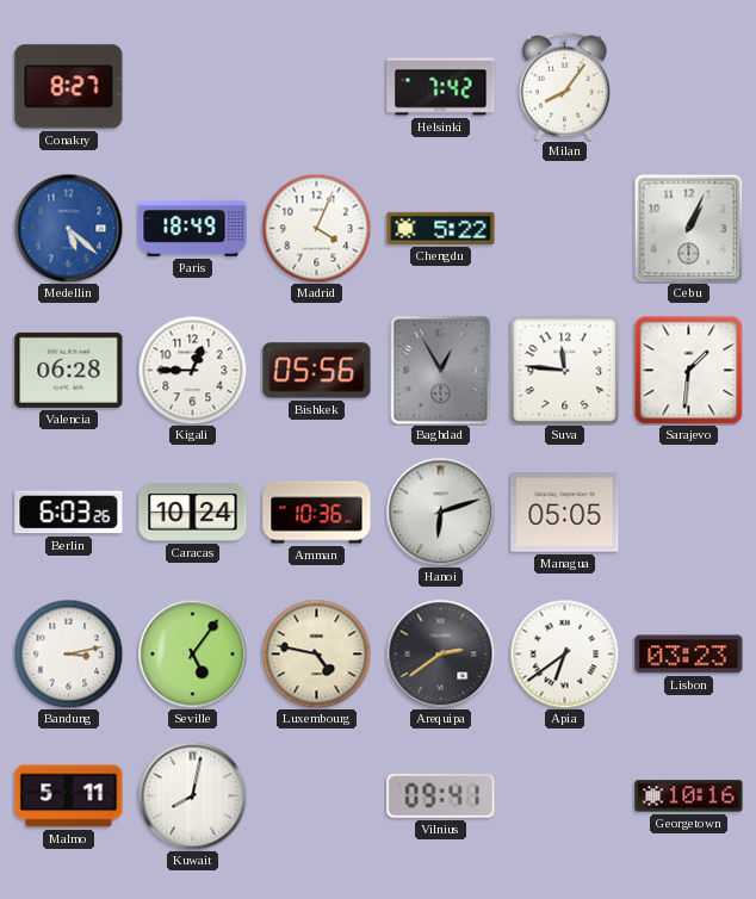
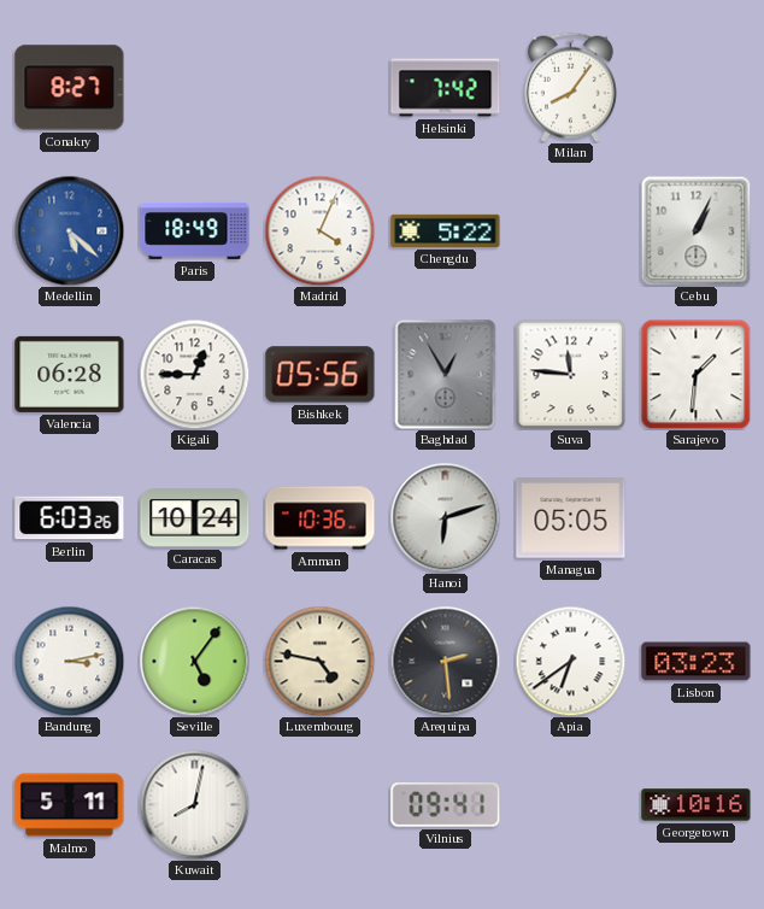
Arequipa: 2:39 -> 2:29 (445, 661)
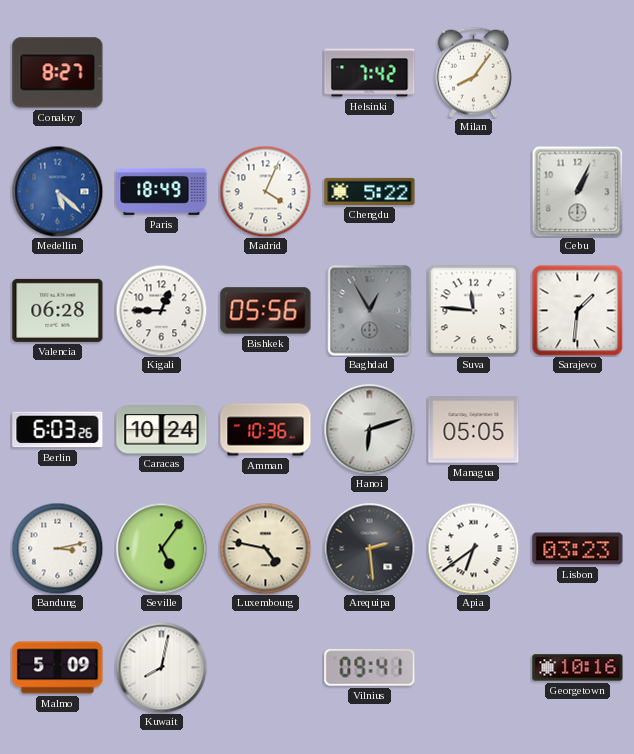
Malmo: 5:11 -> 5:09 (58, 668)
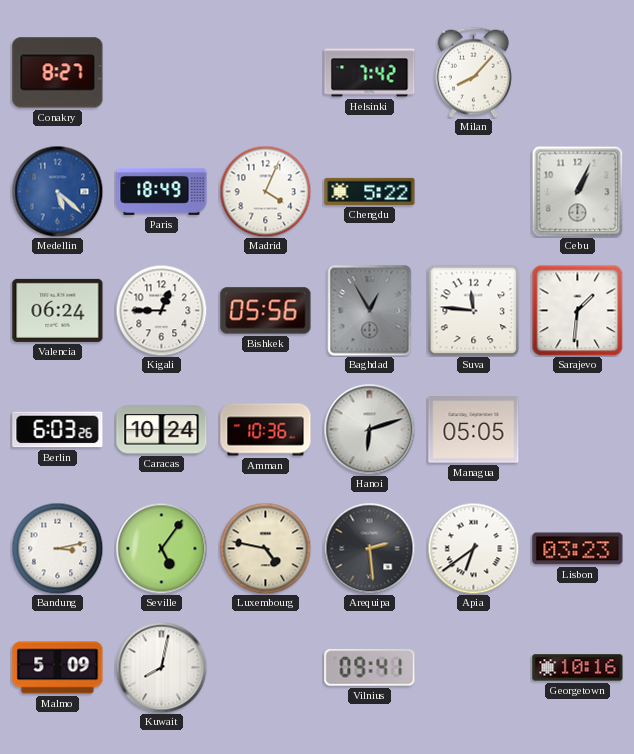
Milan: 8:06 -> 8:07 (473, 72)
Valencia: 06:28 -> 06:24 (58, 310)
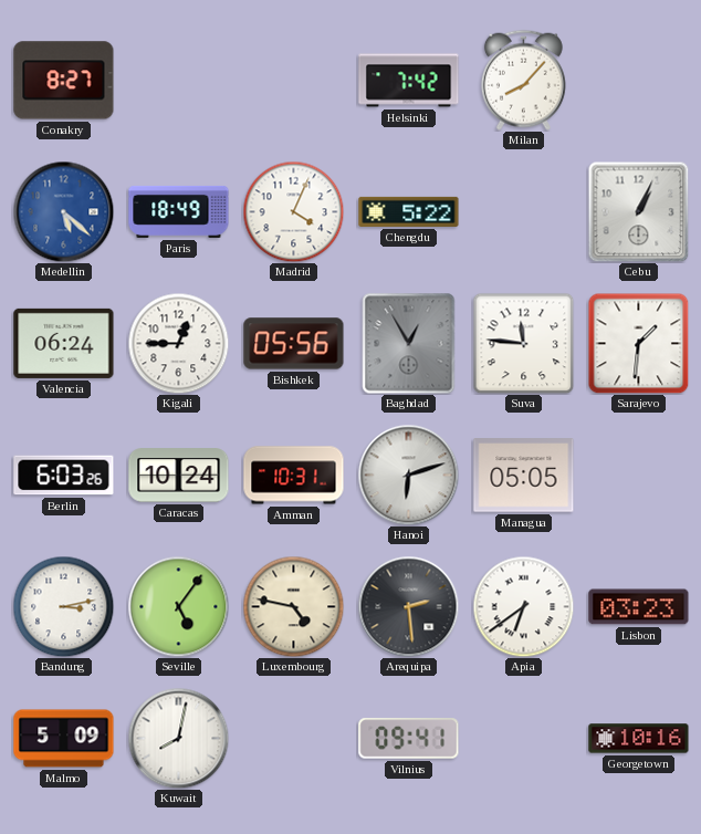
Amman: 10:36 -> 10:31 (294, 476)
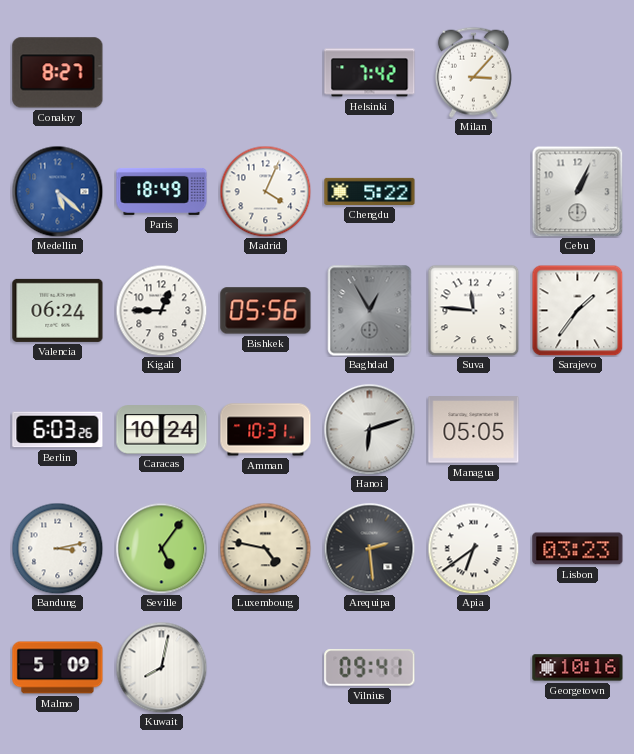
Milan: 8:07 -> 3:07 (473, 72)
Sarajevo: 1:31 -> 1:36 (577, 310)
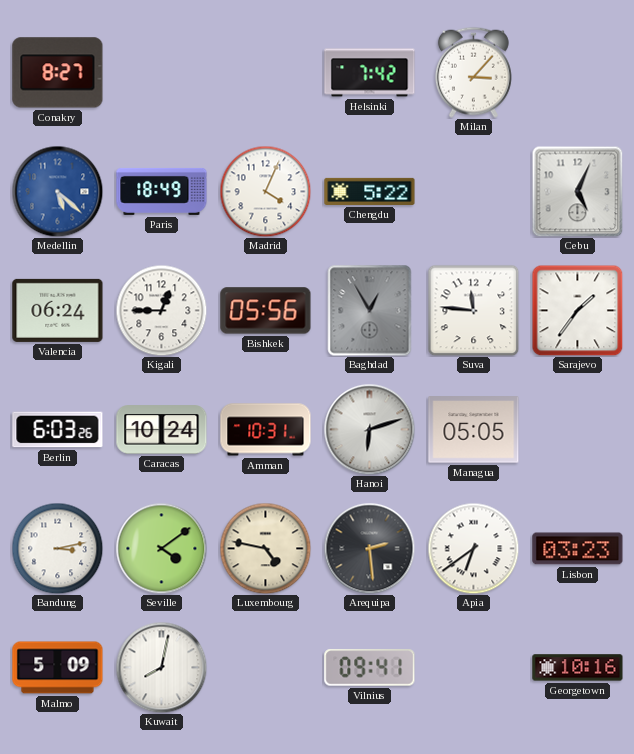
Cebu: 1:04 -> 5:04 (577, 191)
Seville: 5:06 -> 4:09 (161, 548)
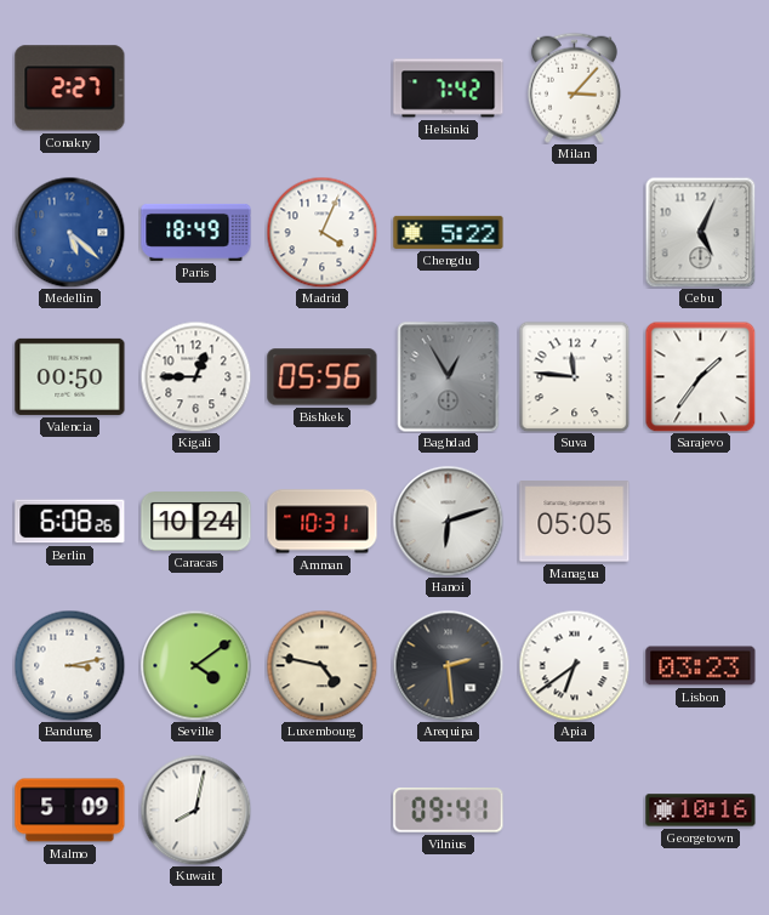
Conakry: 8:27 -> 2:27 (70, 89)
Valencia: 06:24 -> 00:50 (70, 376)
Berlin: 6:03 -> 6:08 (70, 522)
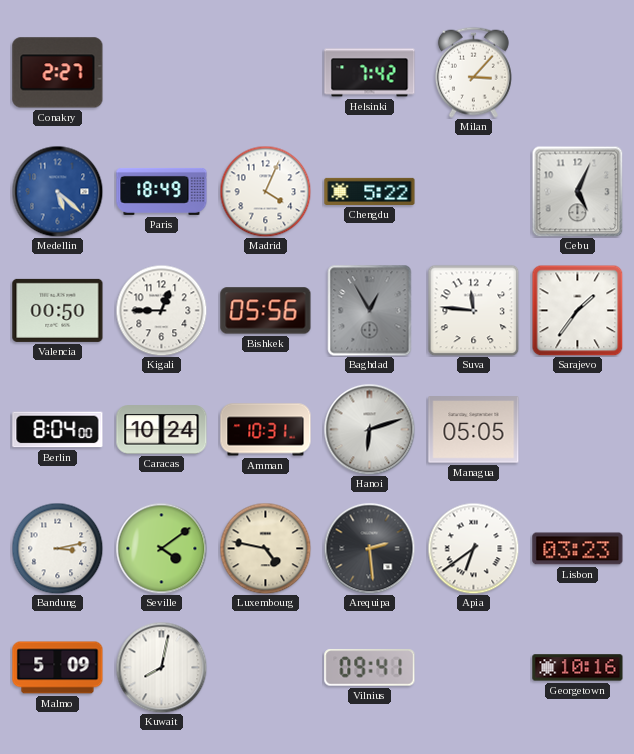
Berlin: 6:08 -> 8:04 (58, 430)
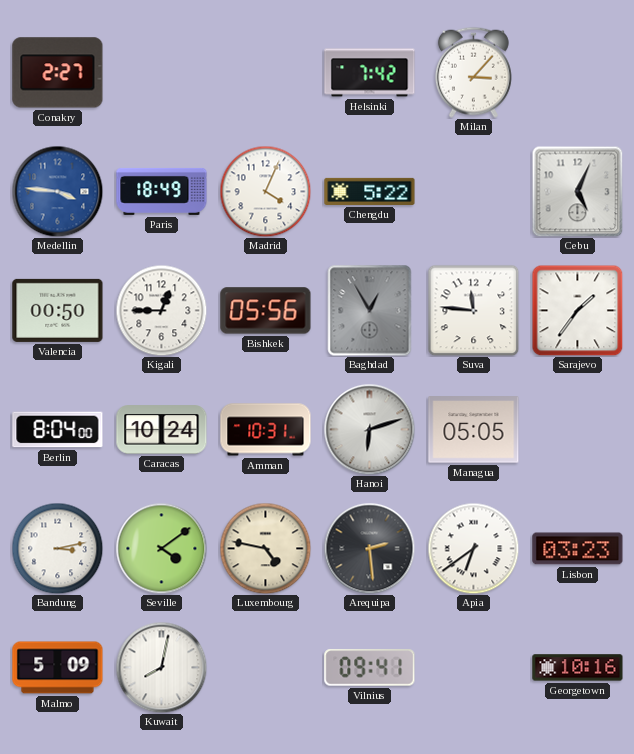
Medellin: 5:22 -> 3:46 (57, 191)
